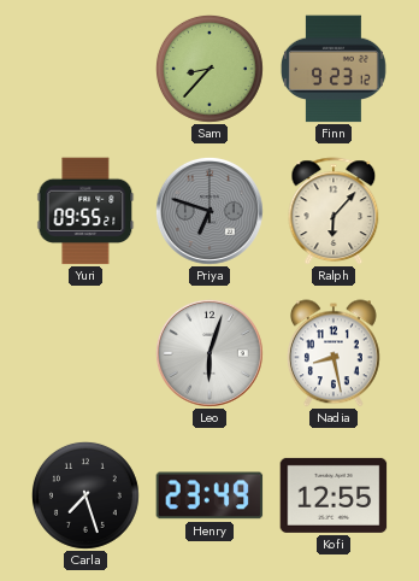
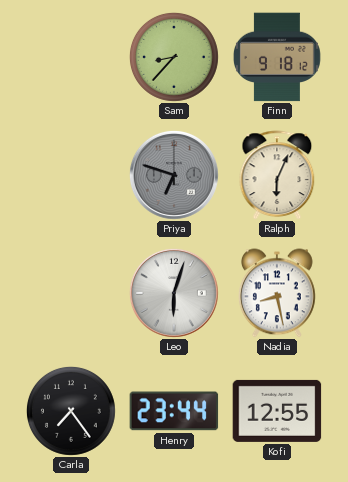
Finn: 9:23 -> 9:18 (277, 57)
Yuri: 09:55 -> none (85, 211)
Ralph: 6:07 -> 6:04 (277, 175)
Carla: 7:27 -> 7:24 (71, 411)
Henry: 23:49 -> 23:44 (174, 411)
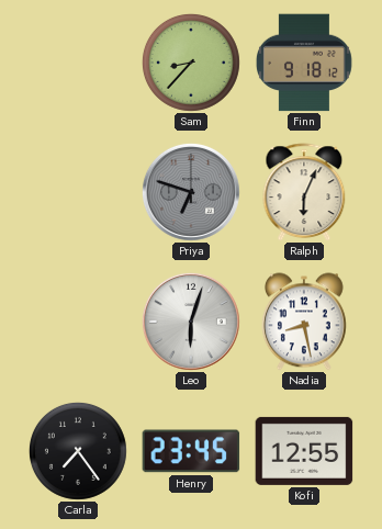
Henry: 23:44 -> 23:45 (191, 451)
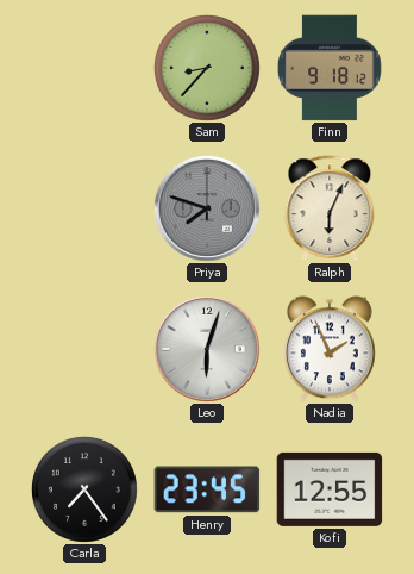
Priya: 6:48 -> 7:48 (207, 208)
Nadia: 8:28 -> 1:56 (330, 349)
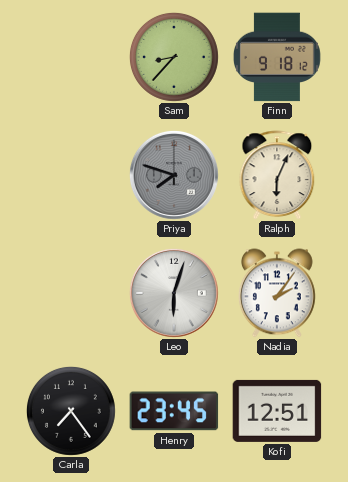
Nadia: 1:56 -> 2:06 (277, 293)
Kofi: 12:55 -> 12:51 (277, 411)
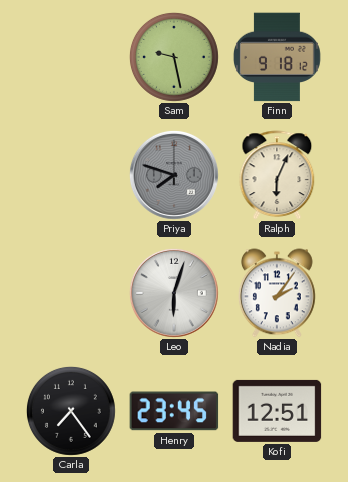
Sam: 8:37 -> 9:28 (174, 57)
